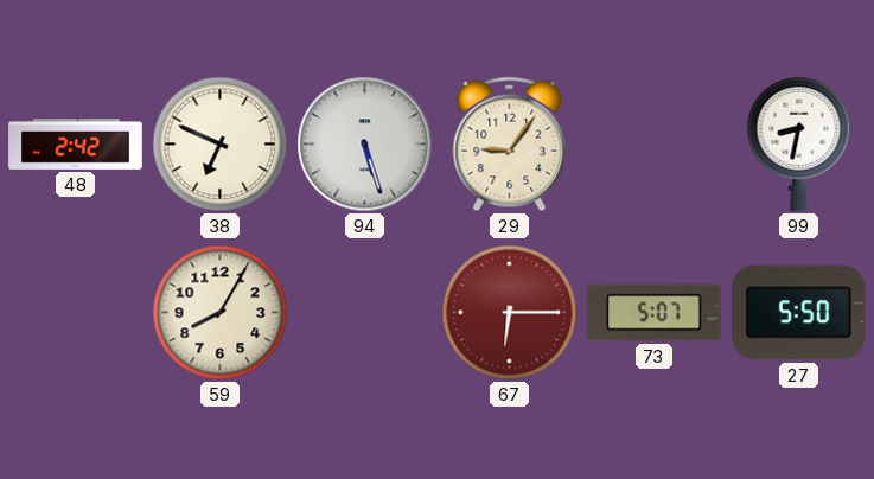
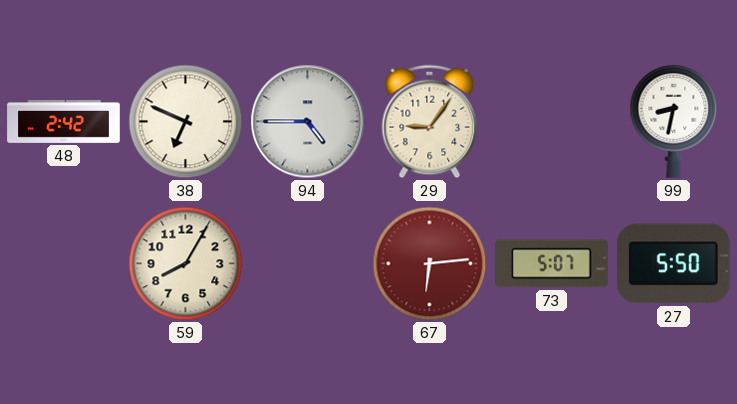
94: 5:27 -> 4:45 (308, 122)
67: 6:15 -> 6:14 (430, 264)
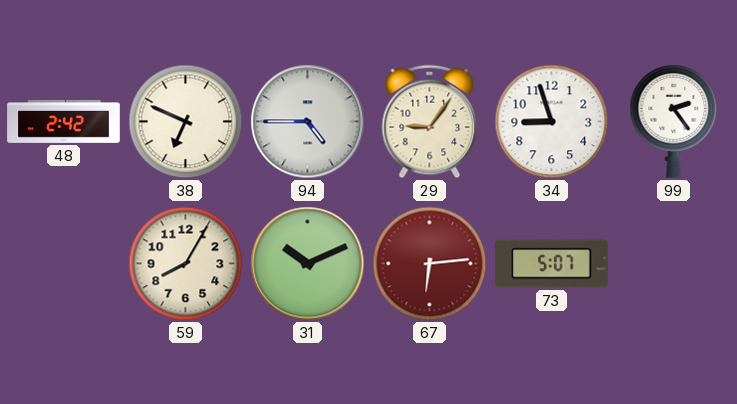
34: none -> 8:57 (552, 122)
99: 8:32 -> 2:24 (674, 122)
31: none -> 10:11 (308, 264)
27: 5:50 -> none (674, 264)
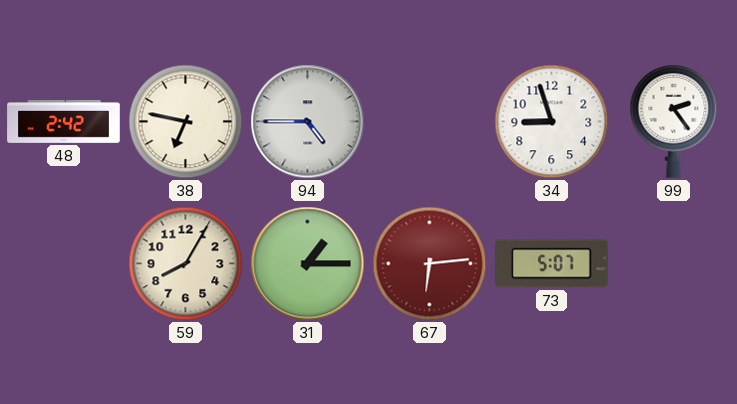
38: 6:49 -> 6:47 (186, 122)
29: 9:06 -> none (430, 122)
31: 10:11 -> 1:15 (308, 264)
